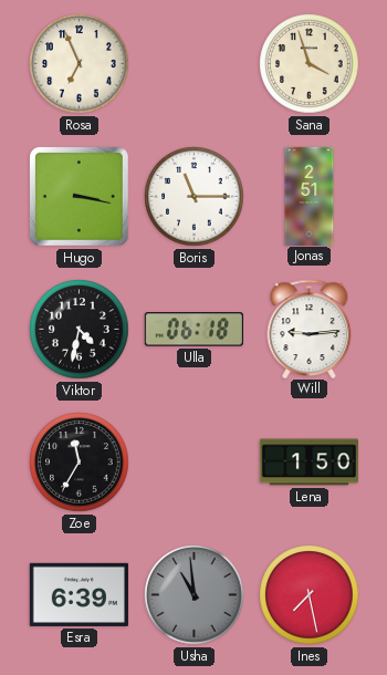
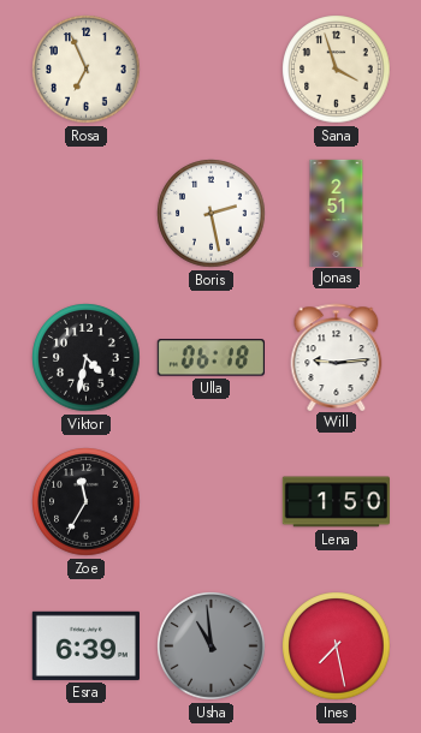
Hugo: 3:17 -> none (79, 196)
Boris: 11:15 -> 2:28 (212, 214)
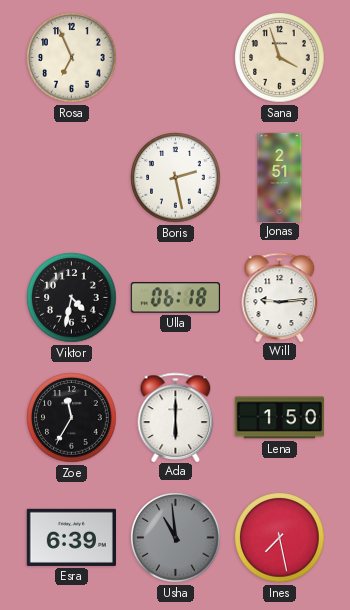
Ada: none -> 6:00 (176, 417)
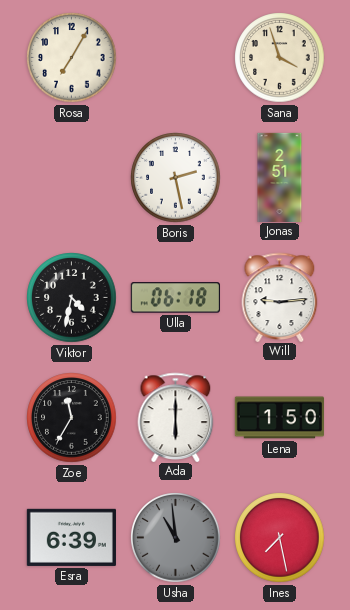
Rosa: 6:56 -> 7:05 (72, 58)
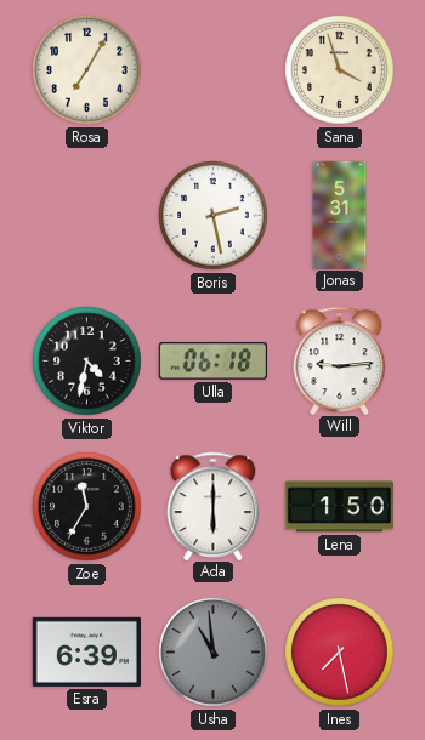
Jonas: 2:51 -> 5:31 (340, 215)
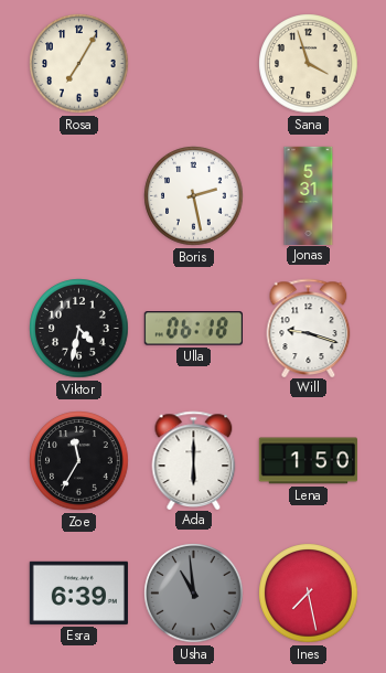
Will: 9:14 -> 9:18 (309, 328)
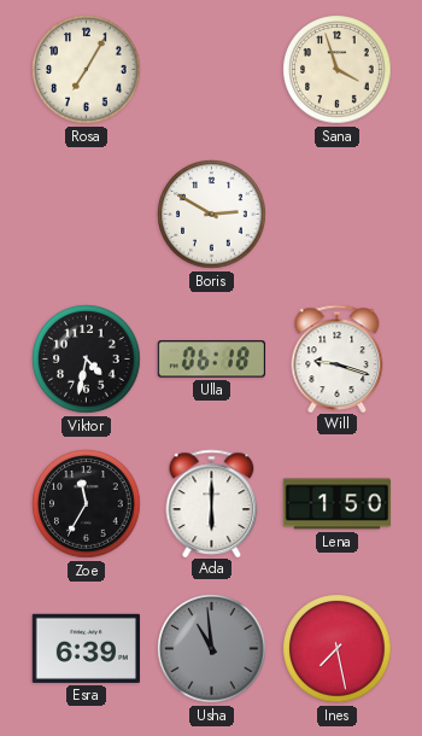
Boris: 2:28 -> 2:50 (212, 215)
Jonas: 5:31 -> none (309, 195)
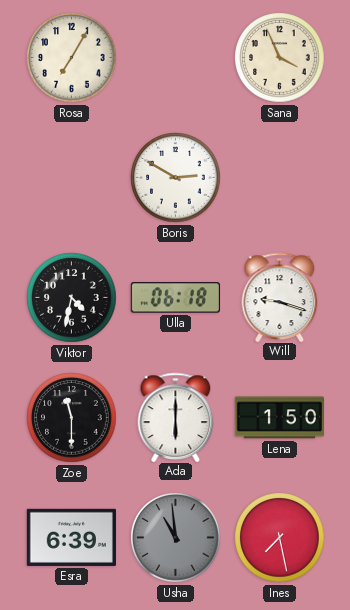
Sana: 3:57 -> 3:56 (280, 58)
Zoe: 11:35 -> 11:30 (72, 418)
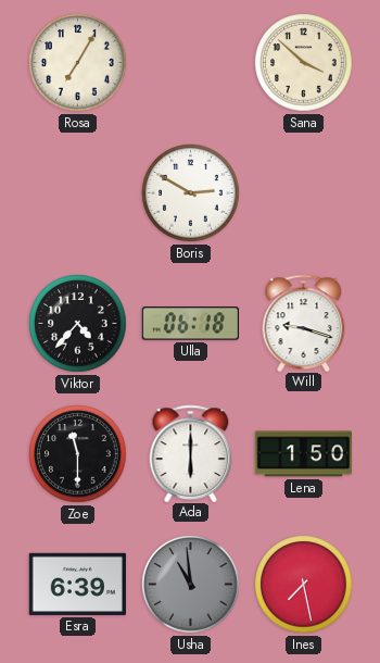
Sana: 3:56 -> 3:52 (304, 63)
Viktor: 4:32 -> 4:37 (78, 324)
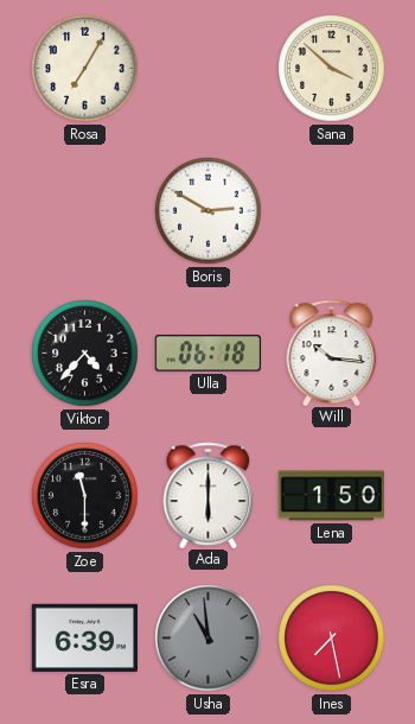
Will: 9:18 -> 10:16 (332, 353)
